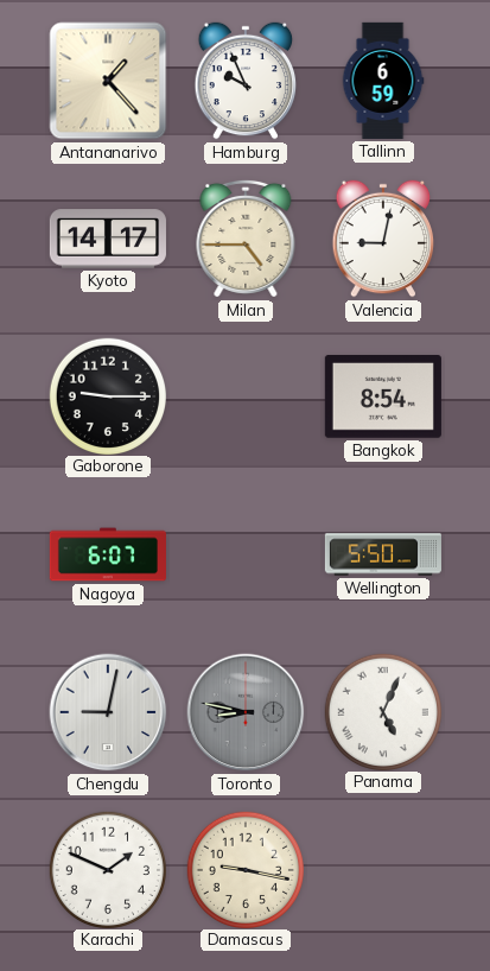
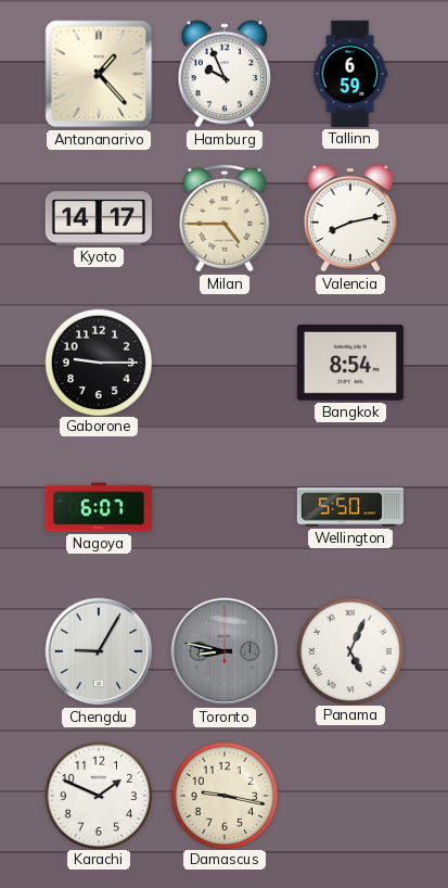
Valencia: 9:02 -> 8:13 (350, 218)
Chengdu: 9:02 -> 9:05 (99, 651)
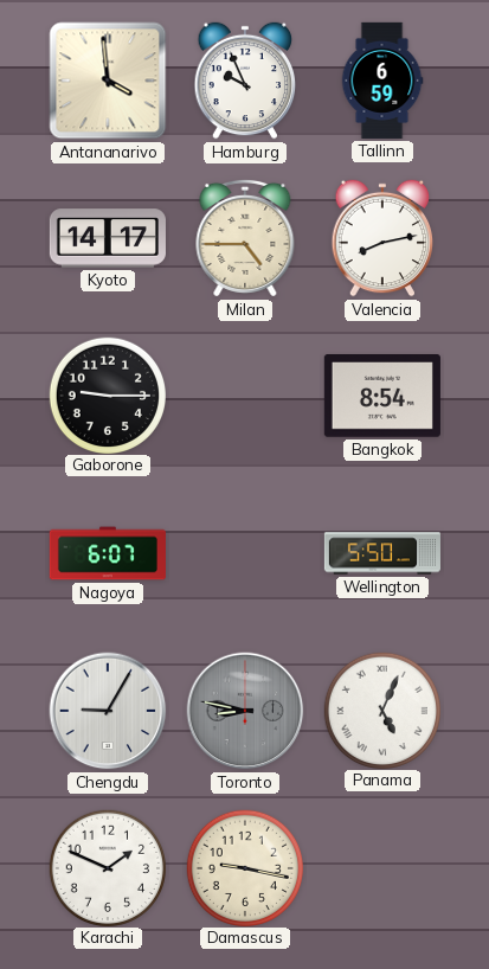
Antananarivo: 1:23 -> 3:59 (108, 81)
